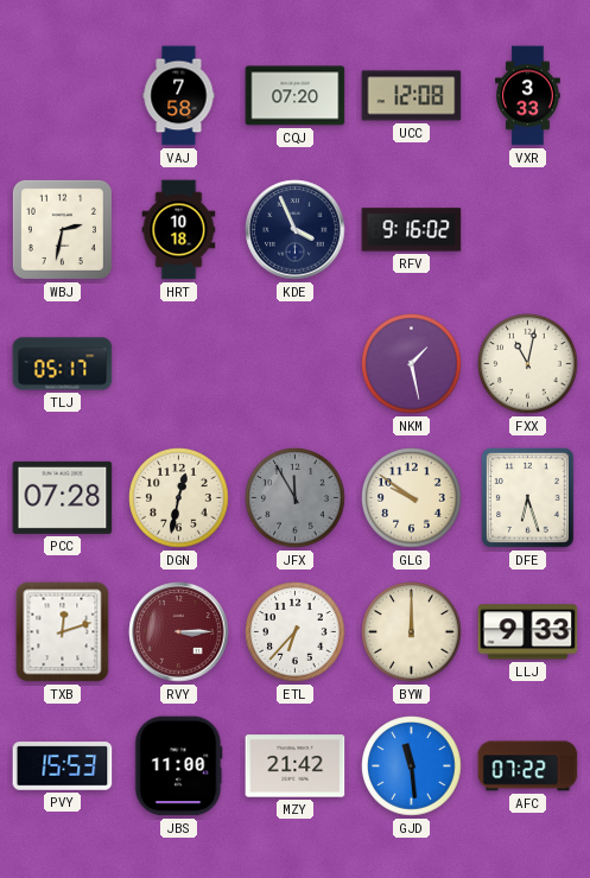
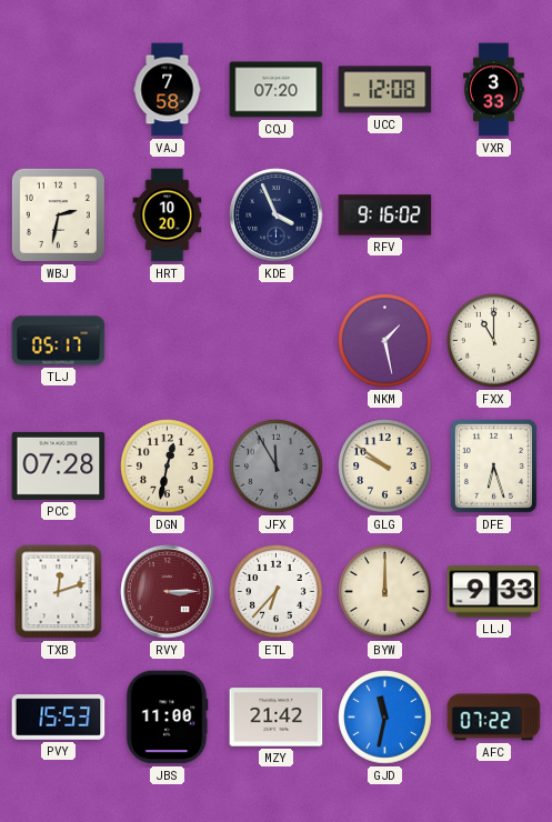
HRT: 10:18 -> 10:20 (168, 215)
FXX: 11:02 -> 11:00 (494, 341)
GJD: 11:29 -> 11:32 (385, 718)
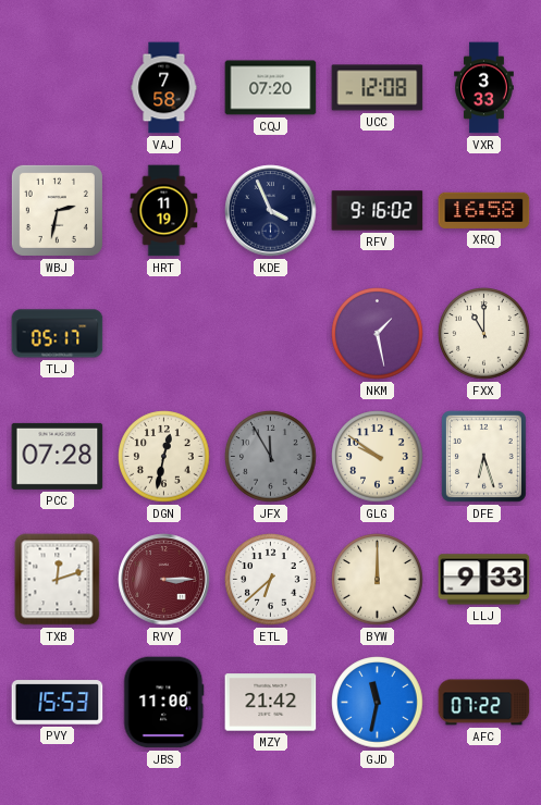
HRT: 10:20 -> 11:19 (164, 211)
XRQ: none -> 16:58 (484, 210)
ETL: 6:37 -> 6:38 (271, 580)
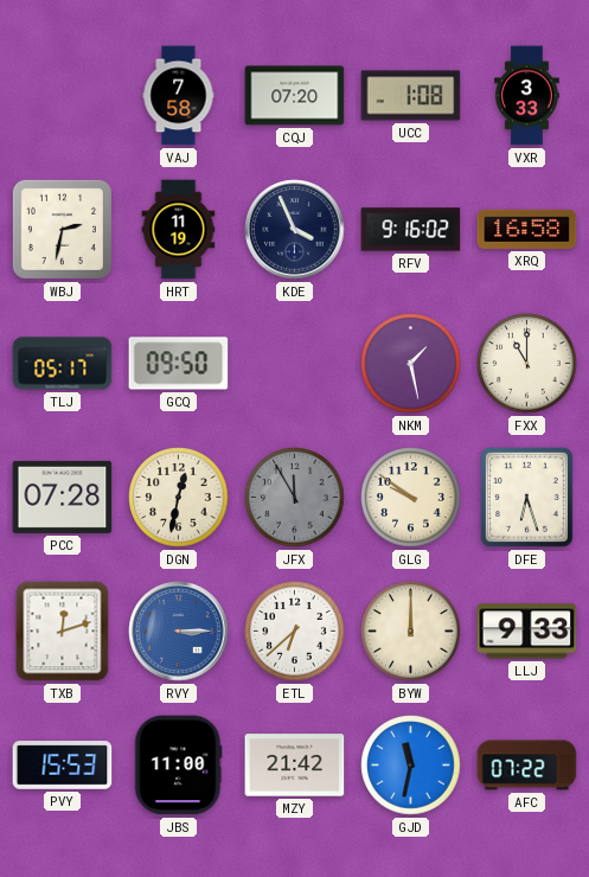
UCC: 12:08 -> 1:08 (411, 96)
GCQ: none -> 09:50 (179, 364)
RVY dial: burgundy -> blue (179, 632)
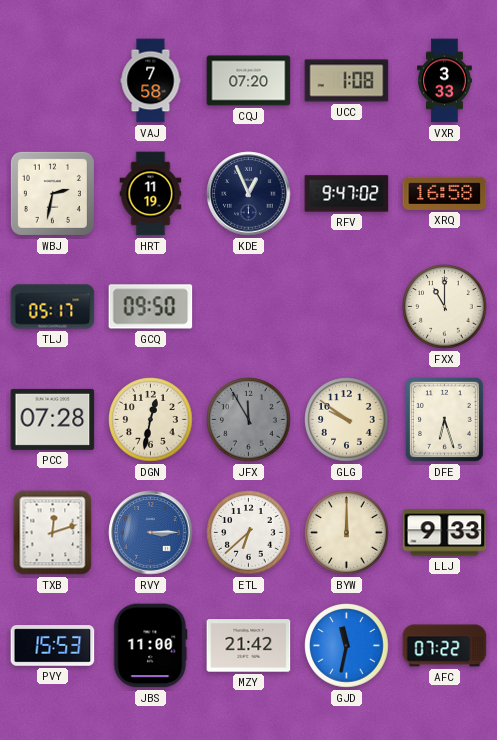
KDE: 3:56 -> 12:56 (249, 194)
RFV: 9:16 -> 9:47 (347, 194)
NKM: 1:28 -> none (411, 364)
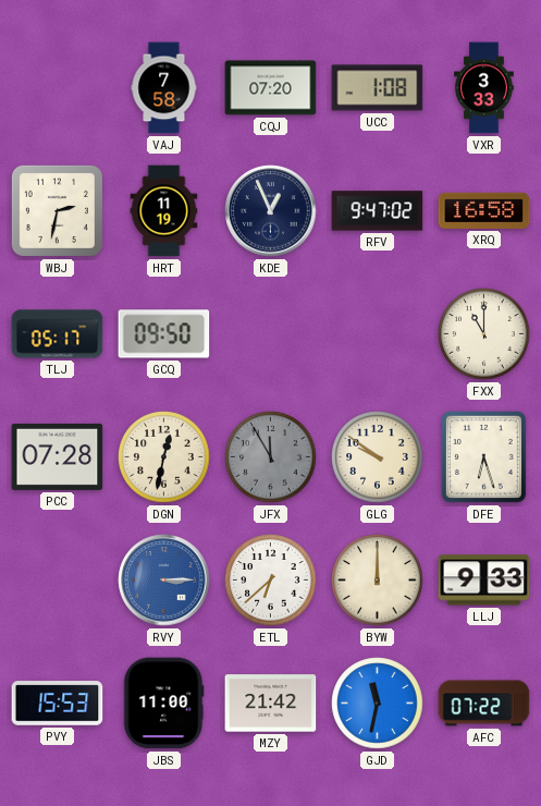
TXB: 12:12 -> none (53, 533)
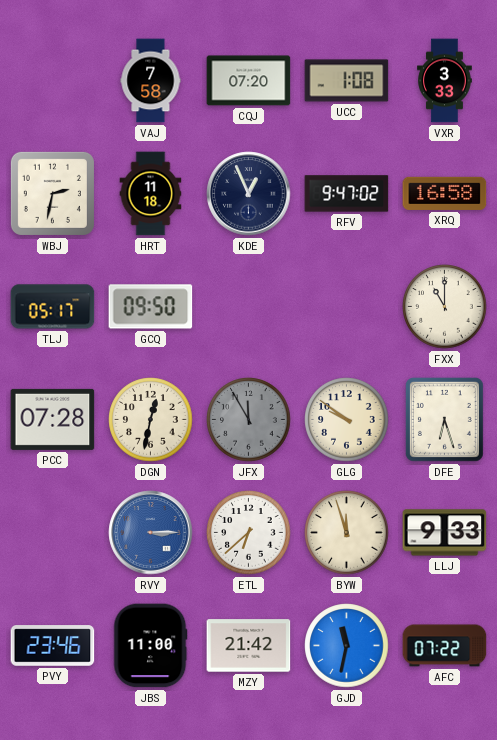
HRT: 11:19 -> 11:18 (151, 194)
BYW: 12:00 -> 11:57 (347, 533)
PVY: 15:53 -> 23:46 (53, 646)
